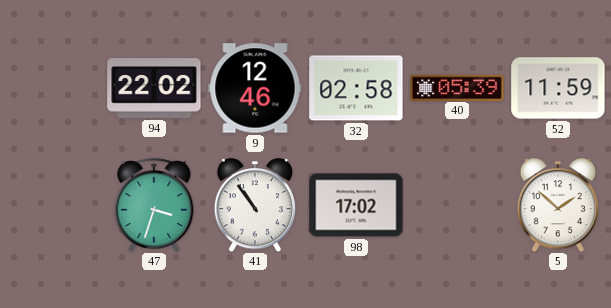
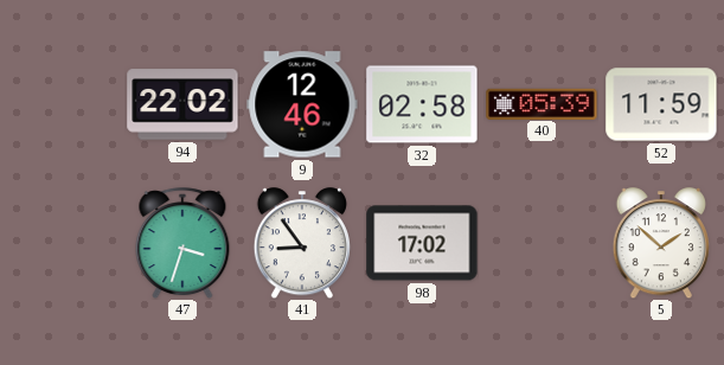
41: 10:54 -> 8:54 (301, 243)
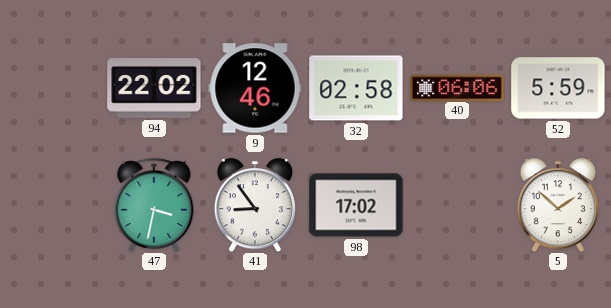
40: 05:39 -> 06:06 (457, 87)
52: 11:59 -> 5:59 (558, 88)
47: 3:33 -> 3:32 (154, 205)
